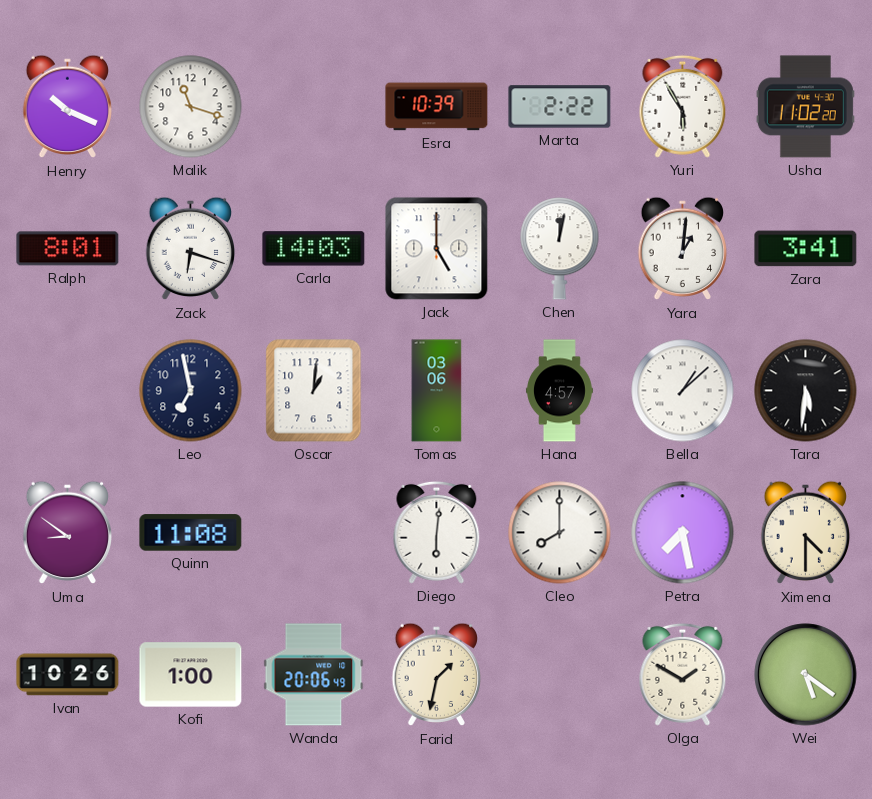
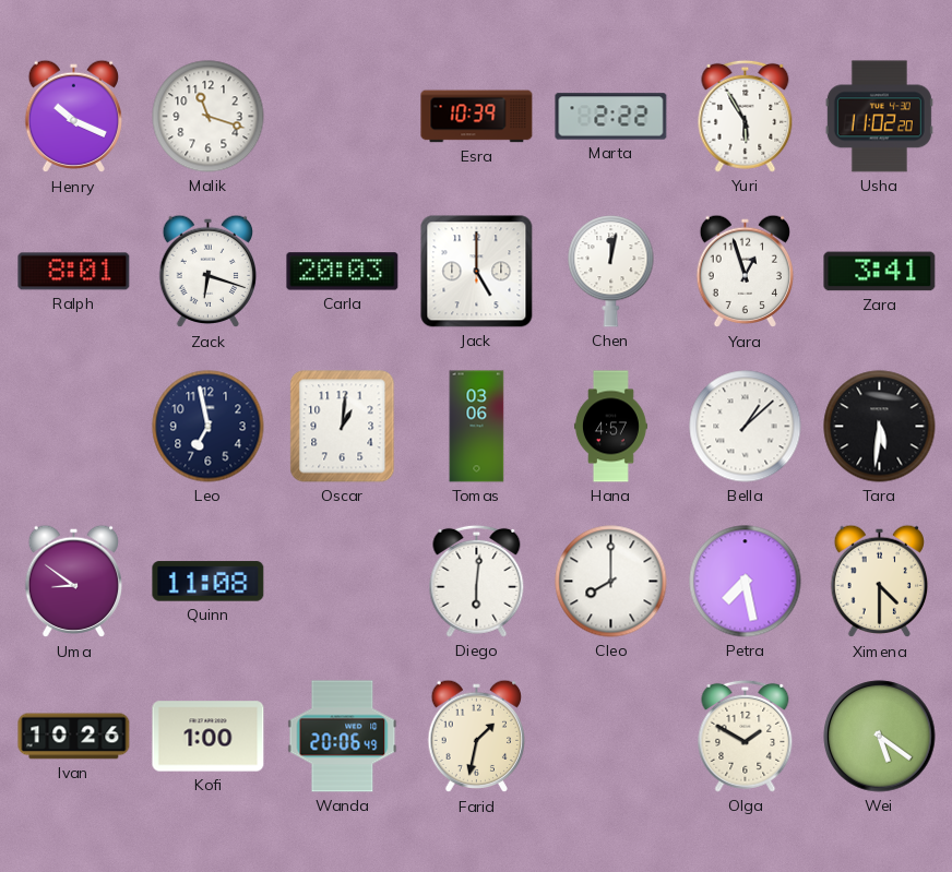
Carla: 14:03 -> 20:03 (343, 272)
Yara: 1:01 -> 12:57 (746, 272)
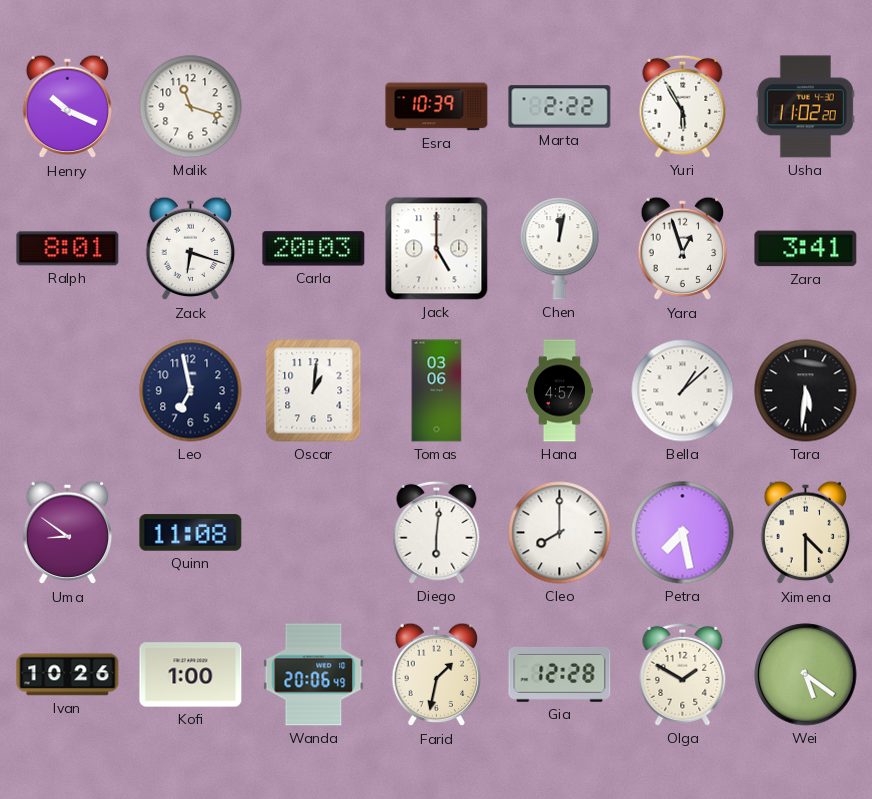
Gia: none -> 12:28 (560, 675)
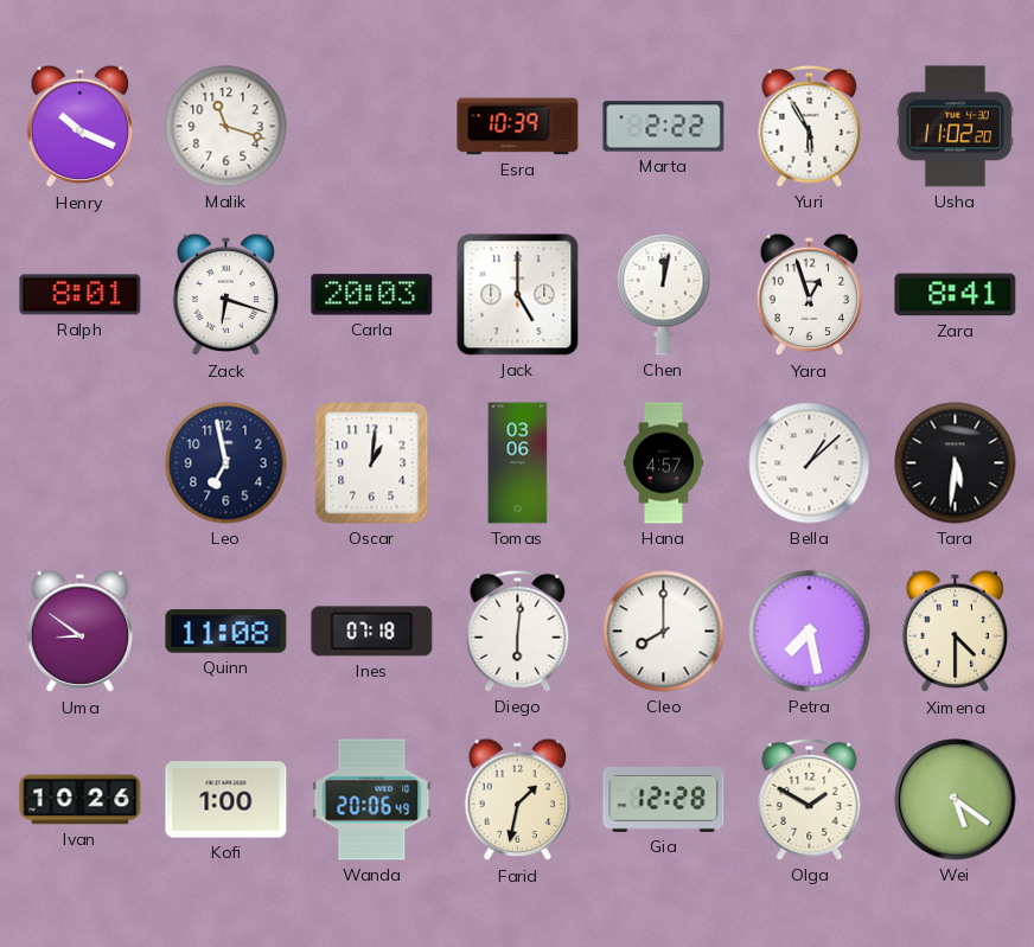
Zara: 3:41 -> 8:41 (956, 295)
Ines: none -> 07:18 (372, 632)
